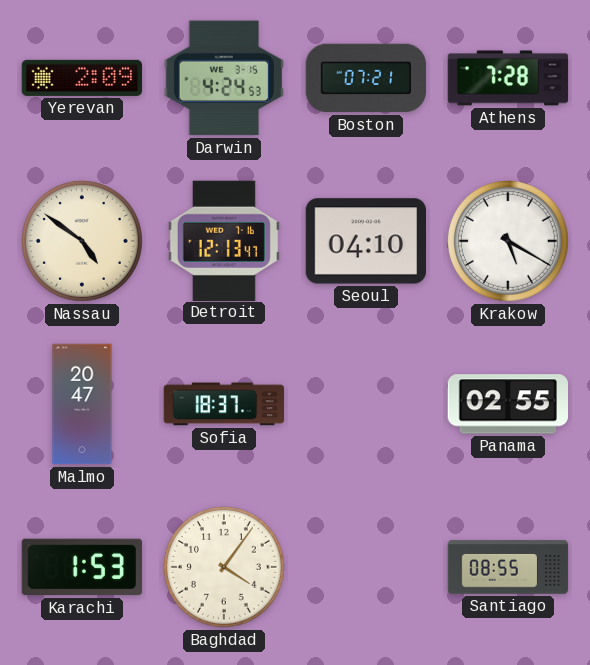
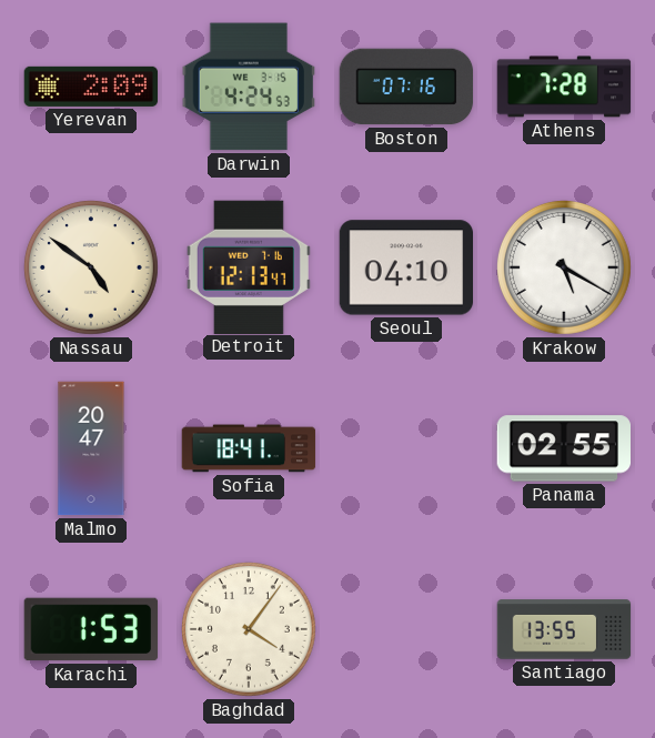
Boston: 07:21 -> 07:16 (406, 87)
Sofia: 18:37 -> 18:41 (249, 448)
Santiago: 08:55 -> 13:55 (564, 629)
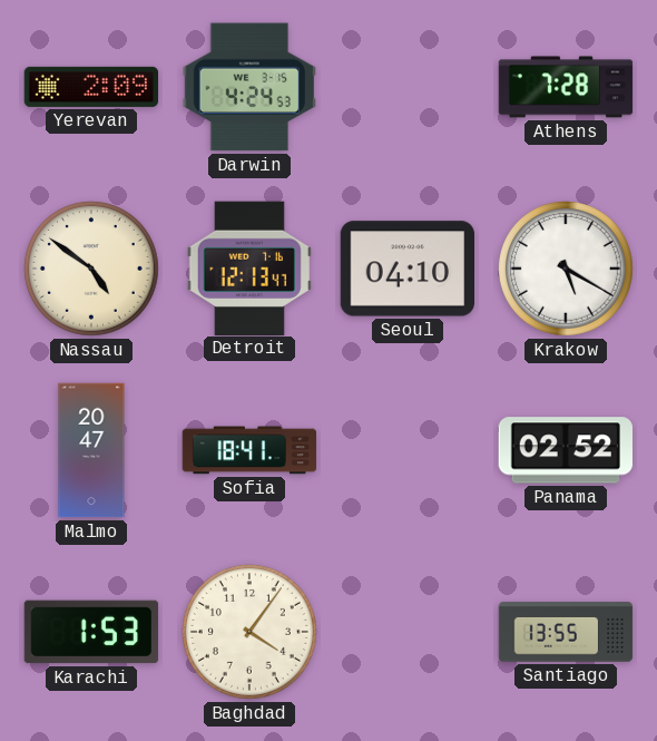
Boston: 07:16 -> none (406, 87)
Panama: 02:55 -> 02:52 (565, 450)
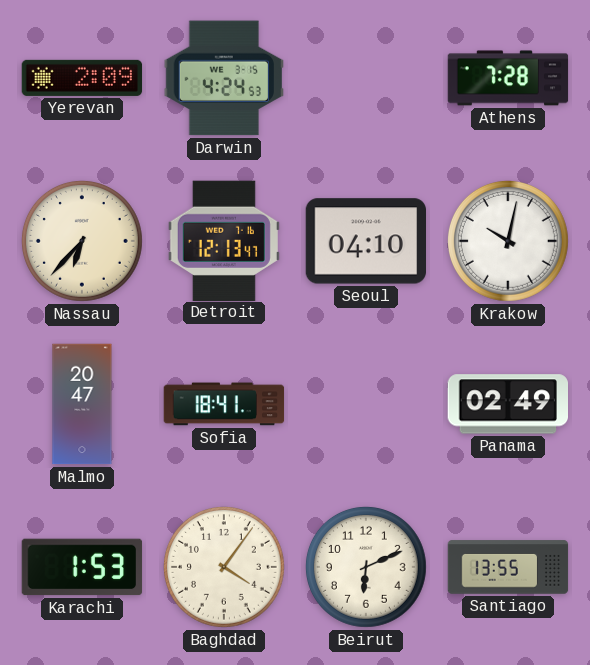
Nassau: 4:51 -> 6:37 (82, 241)
Krakow: 5:20 -> 10:02 (508, 241)
Panama: 02:52 -> 02:49 (507, 404)
Beirut: none -> 6:11 (366, 567)
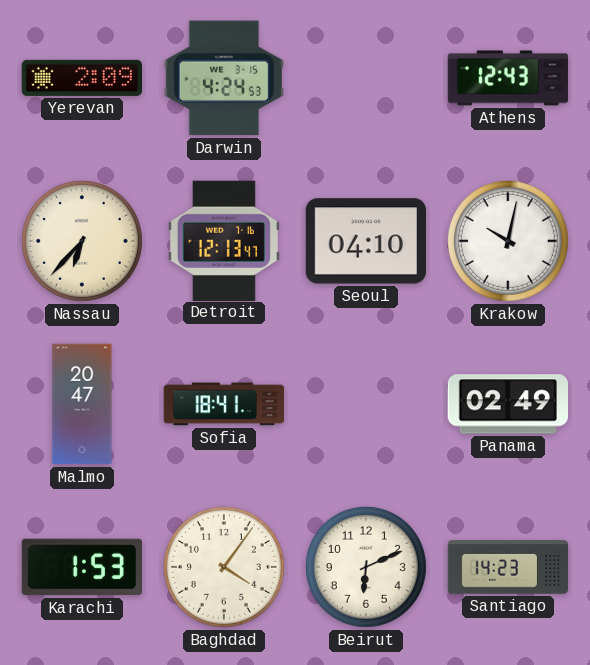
Athens: 7:28 -> 12:43 (508, 78)
Santiago: 13:55 -> 14:23 (508, 567)
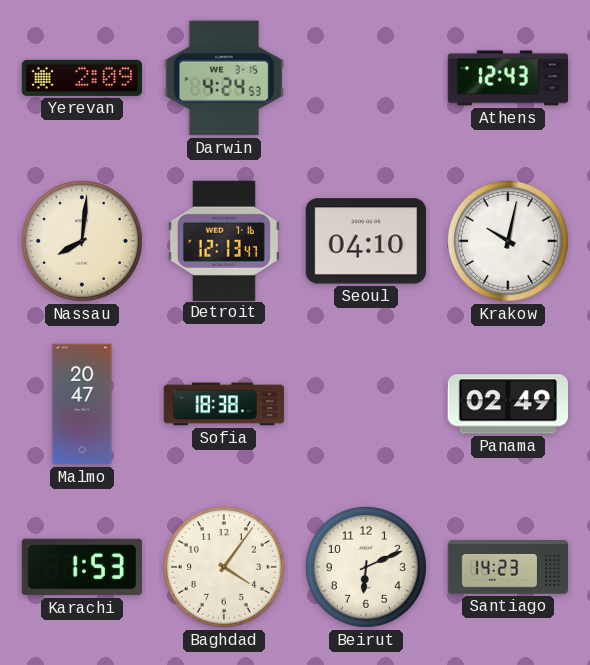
Nassau: 6:37 -> 8:01 (82, 241)
Sofia: 18:41 -> 18:38 (224, 404)
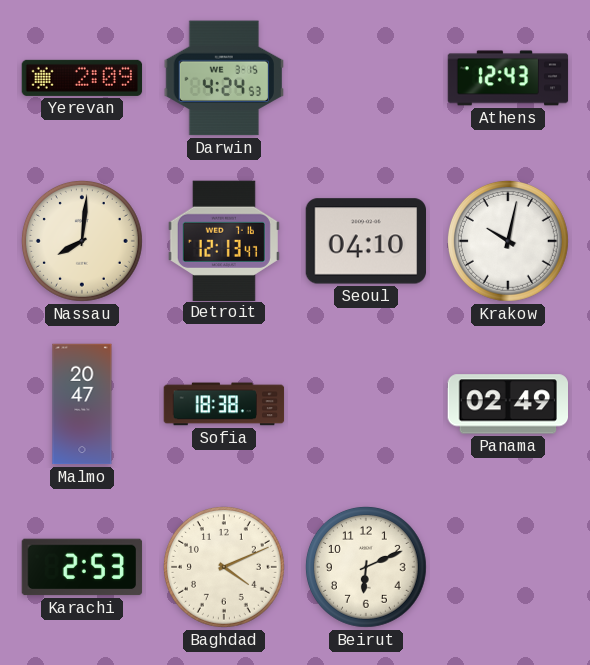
Karachi: 1:53 -> 2:53 (82, 567)
Baghdad: 4:06 -> 4:11 (224, 567)
Santiago: 14:23 -> none (508, 567)
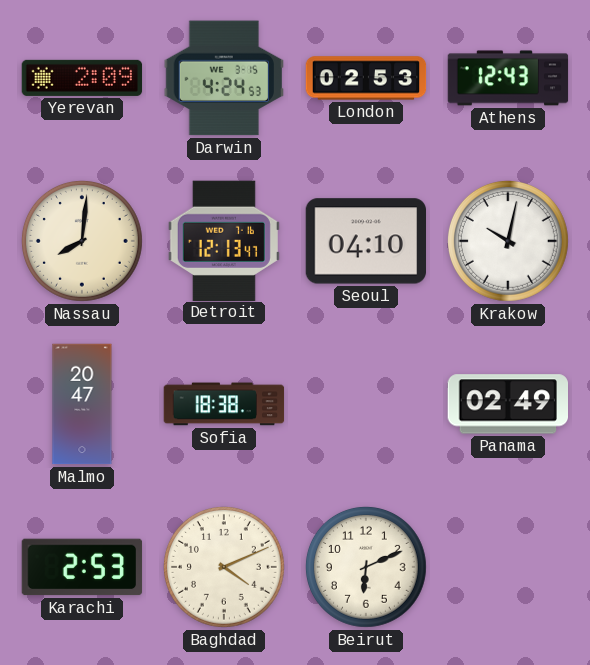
London: none -> 02:53 (366, 78)
